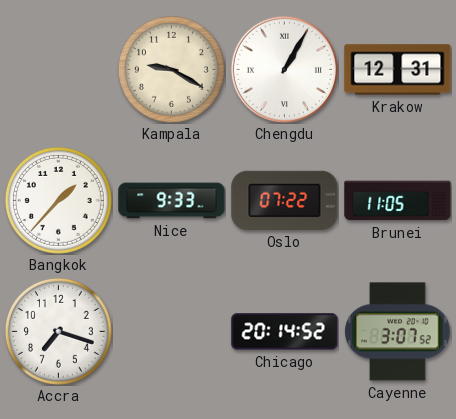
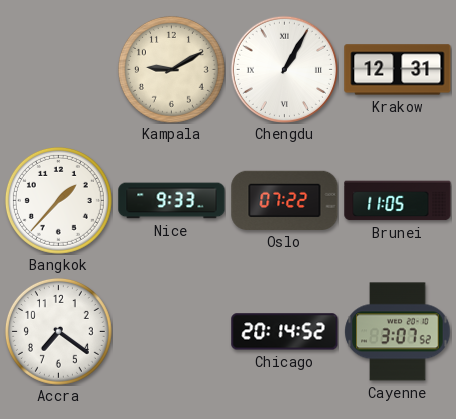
Kampala: 9:20 -> 9:10 (171, 69)
Accra: 7:18 -> 7:21 (58, 331)
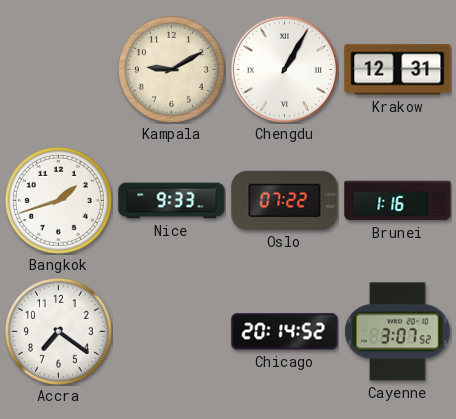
Bangkok: 1:37 -> 1:42 (58, 200)
Brunei: 11:05 -> 1:16 (398, 201)
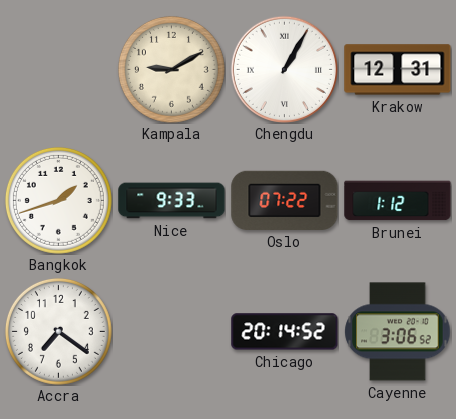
Brunei: 1:16 -> 1:12 (398, 201)
Cayenne: 3:07 -> 3:06 (398, 332)
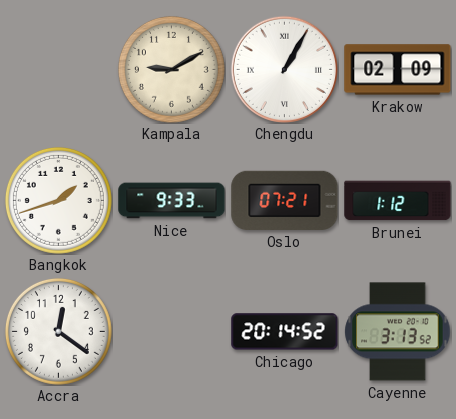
Krakow: 12:31 -> 02:09 (398, 70)
Oslo: 07:22 -> 07:21 (285, 200)
Accra: 7:21 -> 12:21 (58, 331)
Cayenne: 3:06 -> 3:13 (398, 332)
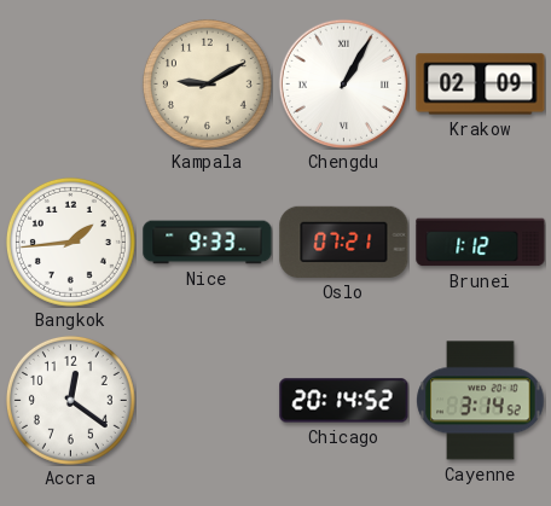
Bangkok: 1:42 -> 1:44 (70, 242)
Cayenne: 3:13 -> 3:14 (481, 401)
